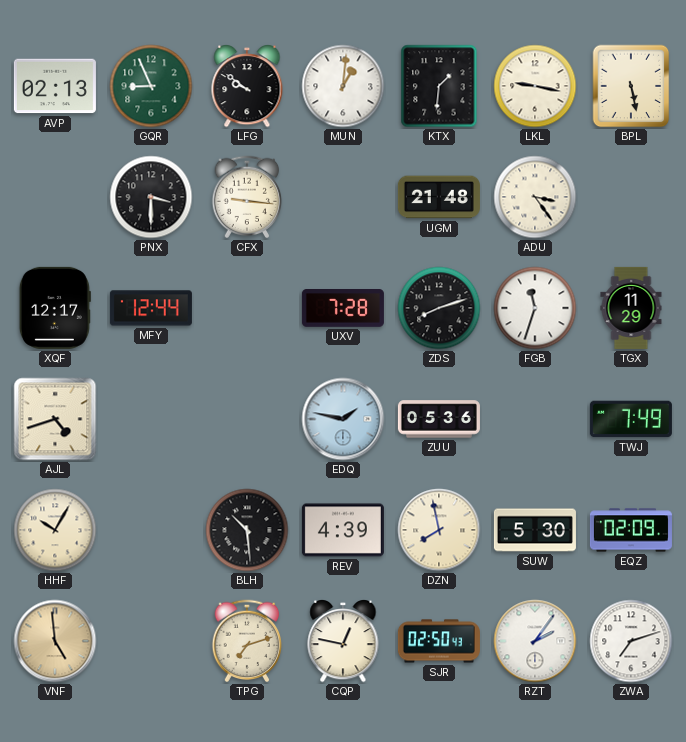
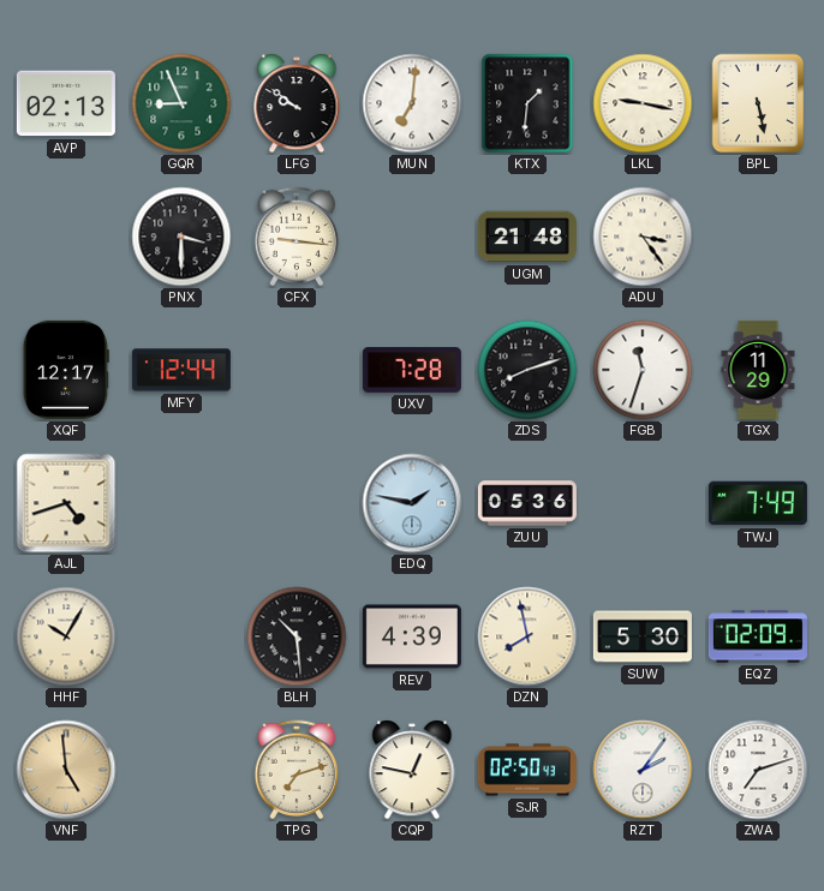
MUN: 1:01 -> 7:01 (412, 103)
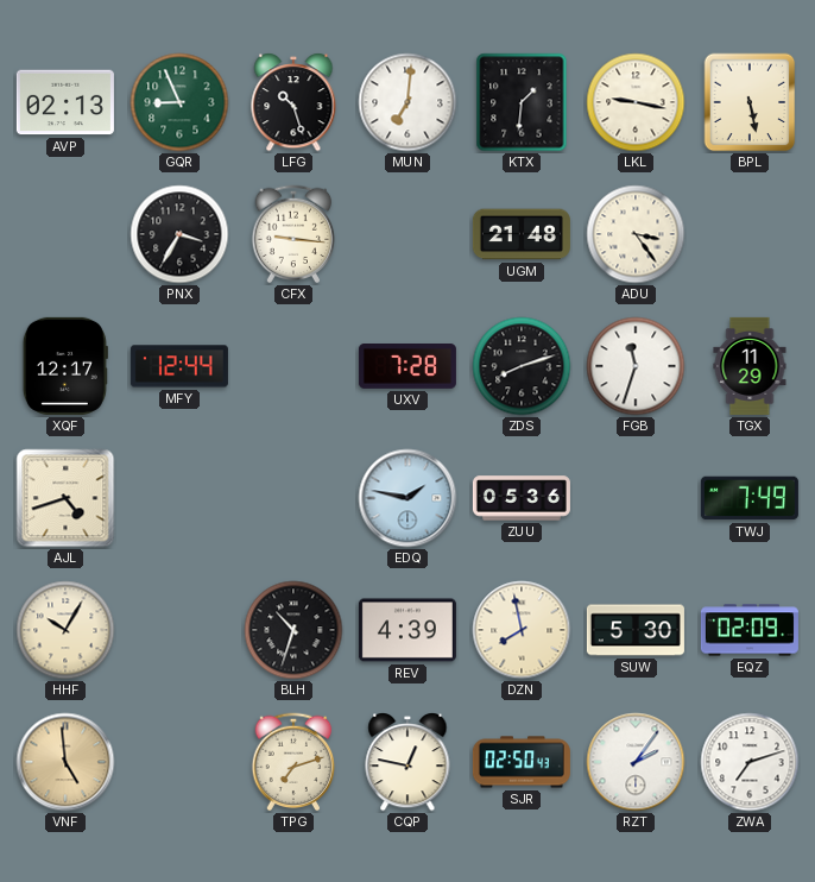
LFG: 9:51 -> 10:27 (293, 103)
PNX: 3:30 -> 3:35 (179, 234)
BLH: 10:29 -> 10:33 (293, 630)
